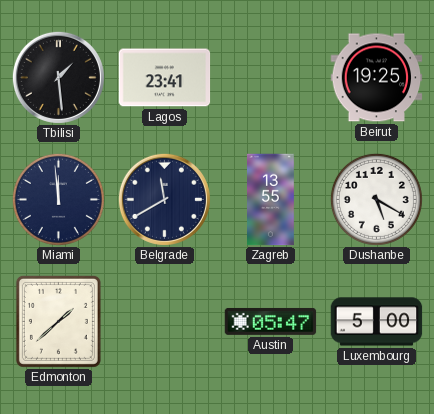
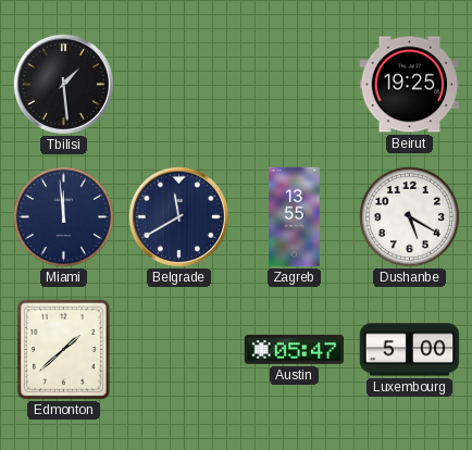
Lagos: 23:41 -> none (165, 78)
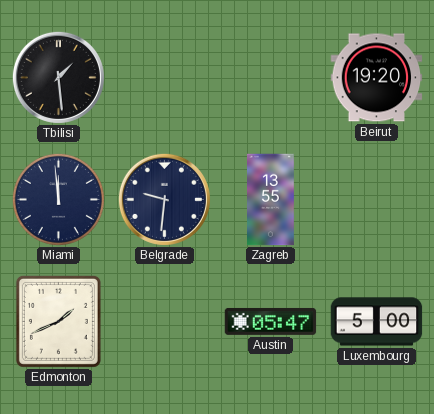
Beirut: 19:25 -> 19:20 (377, 78)
Belgrade: 11:40 -> 9:31 (164, 199)
Dushanbe: 5:20 -> none (409, 216)
Edmonton: 1:38 -> 1:41 (58, 321)
